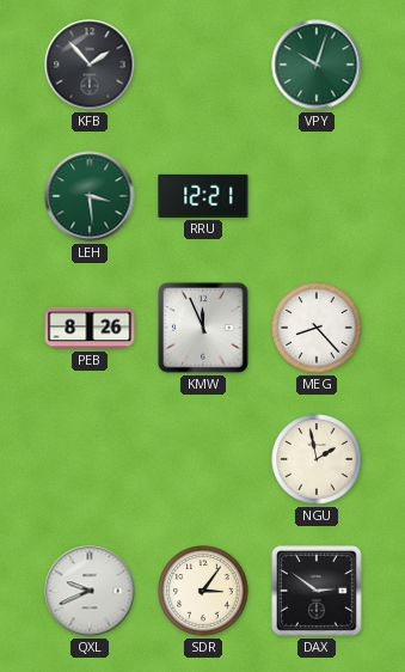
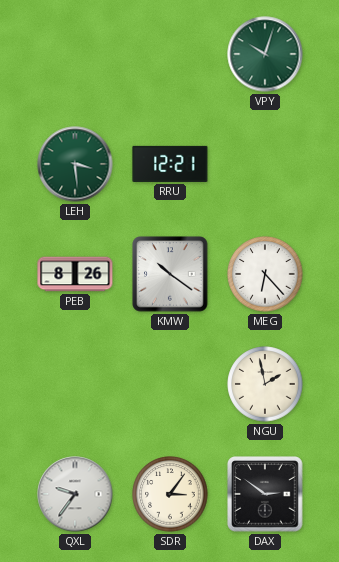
KFB: 1:53 -> none (90, 65)
KMW: 11:56 -> 10:21 (170, 274)
MEG: 8:23 -> 6:23 (265, 274)
QXL: 9:41 -> 9:36 (75, 494)
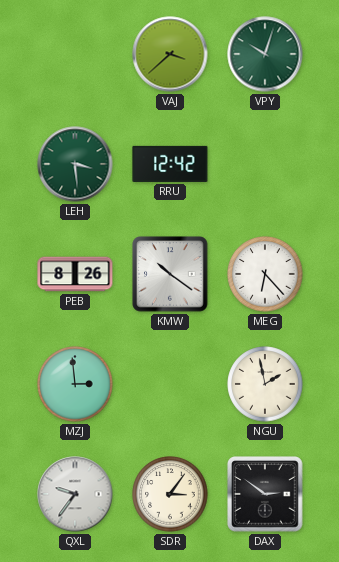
VAJ: none -> 3:38 (170, 54)
RRU: 12:21 -> 12:42 (170, 164)
MZJ: none -> 2:59 (75, 384)
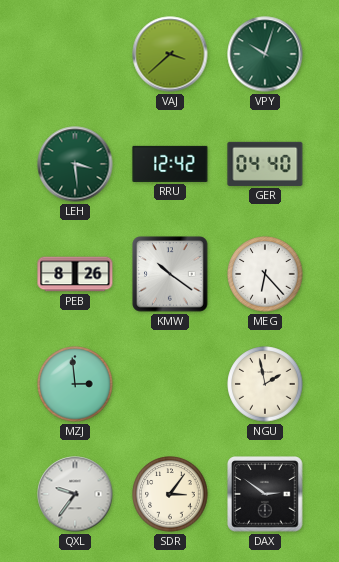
GER: none -> 04:40 (265, 164)
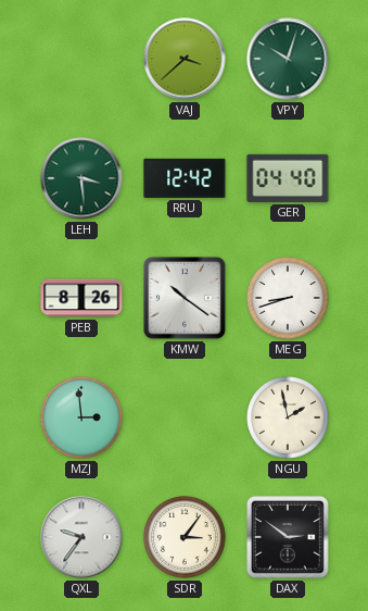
MEG: 6:23 -> 8:42 (288, 298)
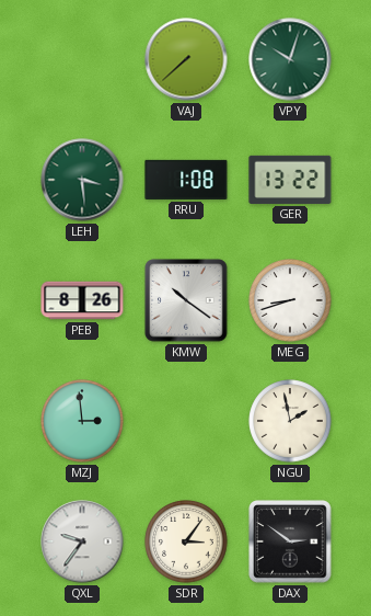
VAJ: 3:38 -> 7:38 (186, 59)
RRU: 12:42 -> 1:08 (186, 180)
GER: 04:40 -> 13:22 (290, 180)
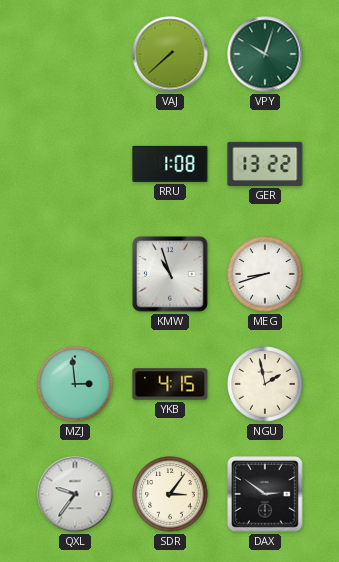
LEH: 3:29 -> none (82, 180)
PEB: 8:26 -> none (82, 300)
KMW: 10:21 -> 10:57 (170, 274)
YKB: none -> 4:15 (170, 384)
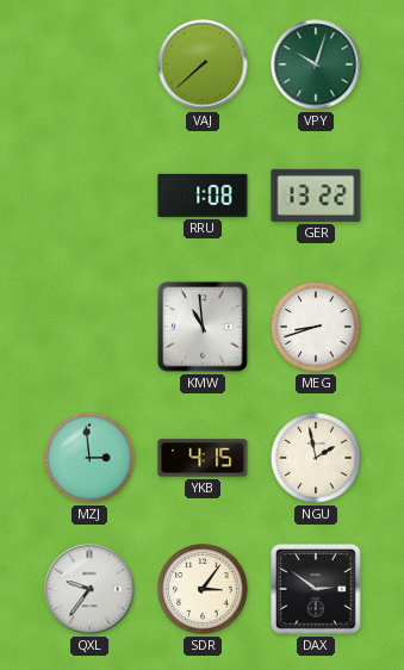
KMW: 10:57 -> 10:59 (203, 327)
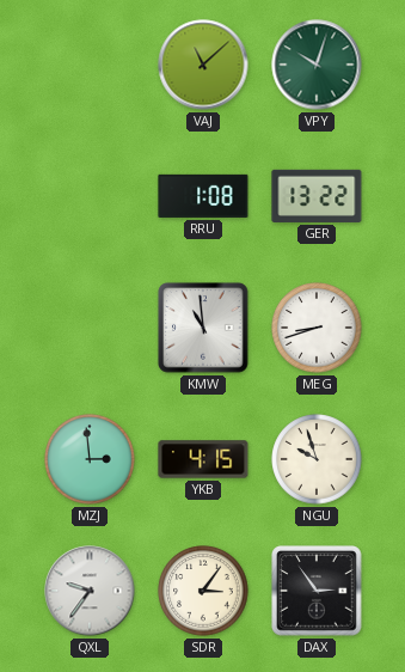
VAJ: 7:38 -> 11:08 (203, 65)
NGU: 1:58 -> 9:57 (317, 459)
DAX: 2:51 -> 2:54 (317, 591)
